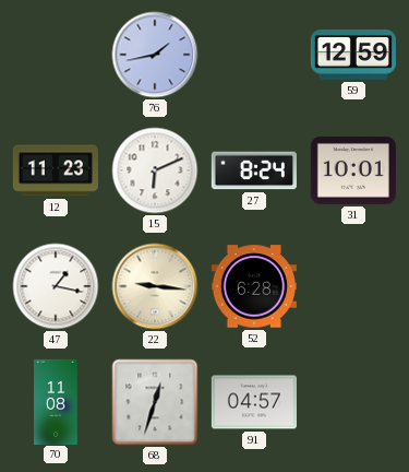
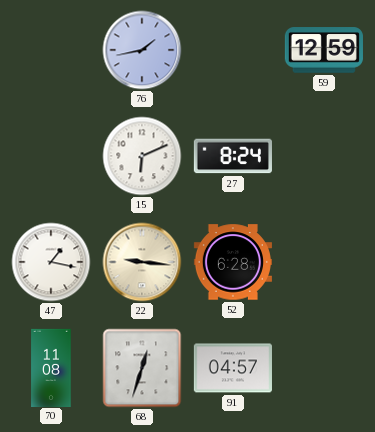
12: 11:23 -> none (56, 170)
31: 10:01 -> none (353, 172)
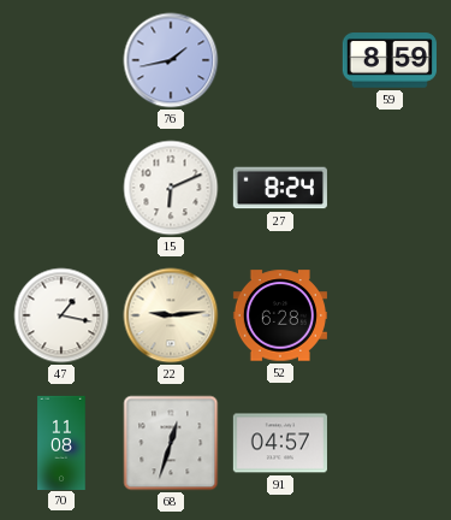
59: 12:59 -> 8:59 (390, 60)
22: 9:16 -> 9:14 (171, 315)
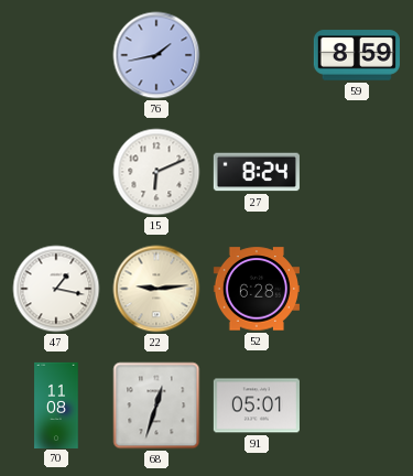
91: 04:57 -> 05:01 (257, 405)
